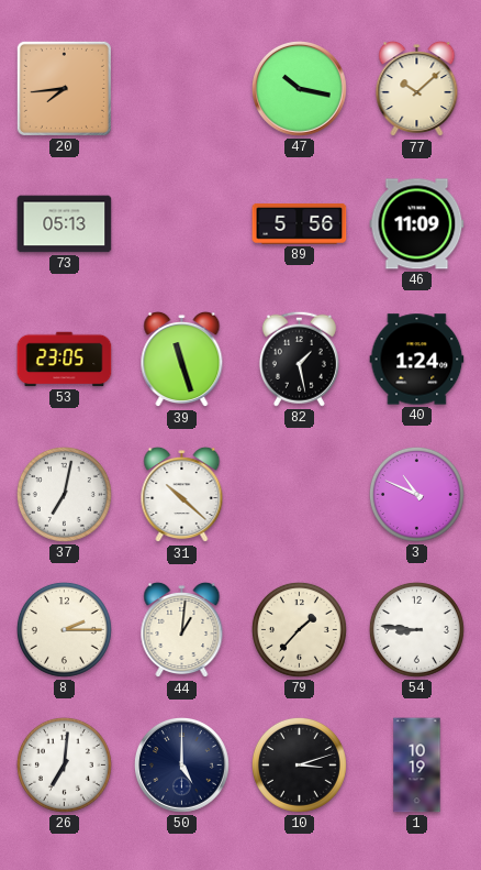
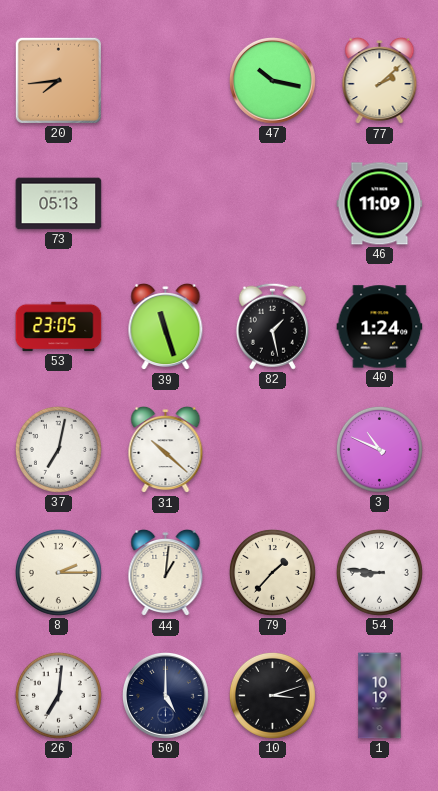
77: 10:08 -> 2:08 (380, 81)
89: 5:56 -> none (300, 223)
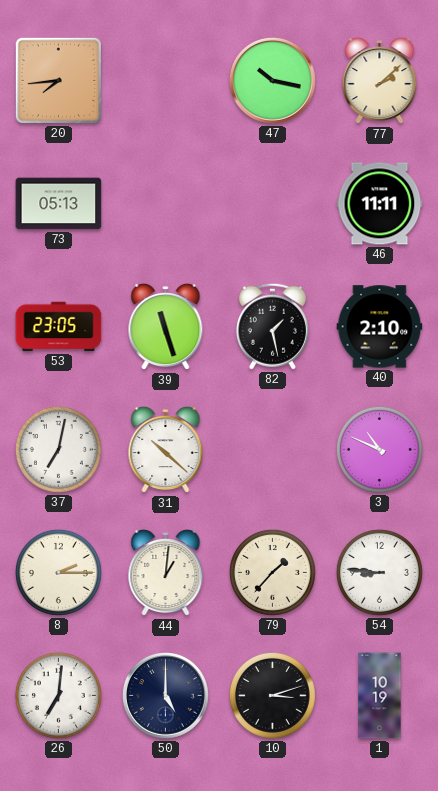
46: 11:09 -> 11:11 (380, 204)
40: 1:24 -> 2:10 (380, 327)
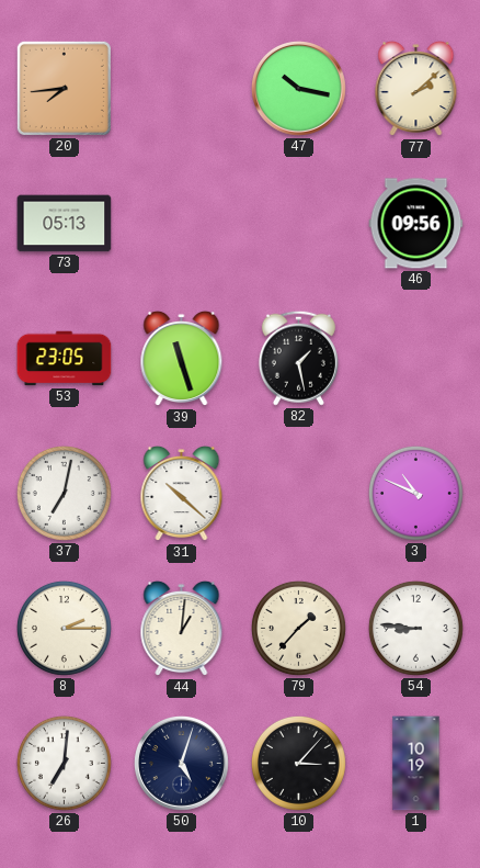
46: 11:11 -> 09:56 (416, 224)
40: 2:10 -> none (380, 327)
50: 5:00 -> 5:03 (182, 764)
10: 3:12 -> 3:07 (298, 763)
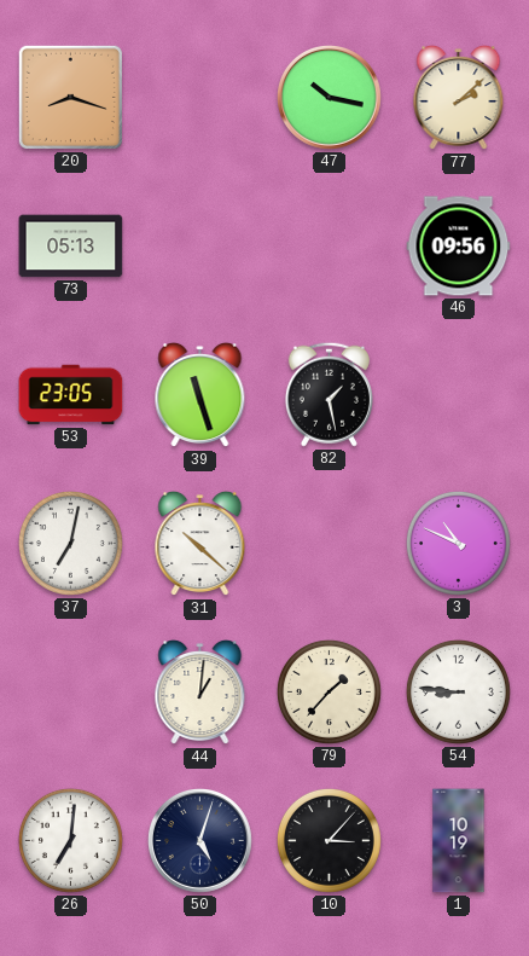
20: 7:44 -> 8:18 (70, 97)
8: 2:15 -> none (64, 628)
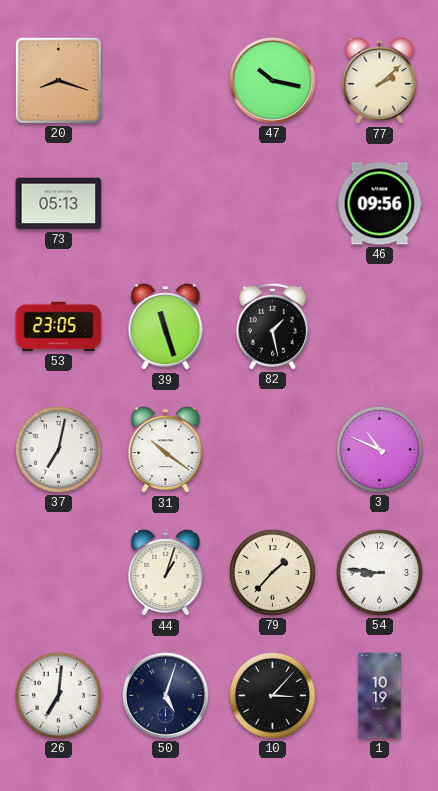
31: 10:22 -> 10:21 (166, 450)
44: 1:01 -> 1:03 (166, 573)
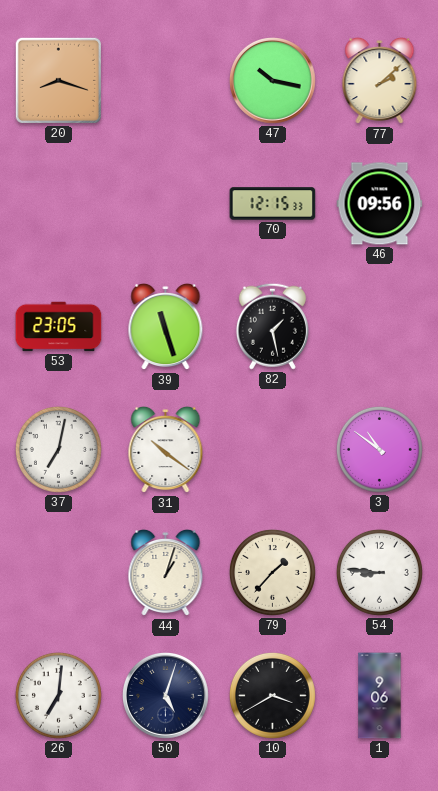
73: 05:13 -> none (59, 204)
70: none -> 12:15 (273, 204)
3: 10:49 -> 10:51 (379, 449)
10: 3:07 -> 3:40 (272, 695)
1: 10:19 -> 9:06 (380, 696)
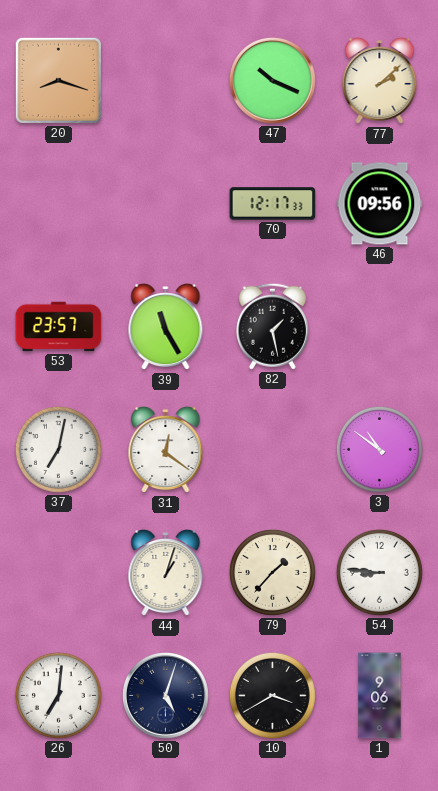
47: 10:17 -> 10:19 (273, 81)
70: 12:15 -> 12:17 (273, 204)
53: 23:05 -> 23:57 (59, 327)
39: 11:27 -> 11:25 (166, 327)
31: 10:21 -> 12:21 (166, 450)
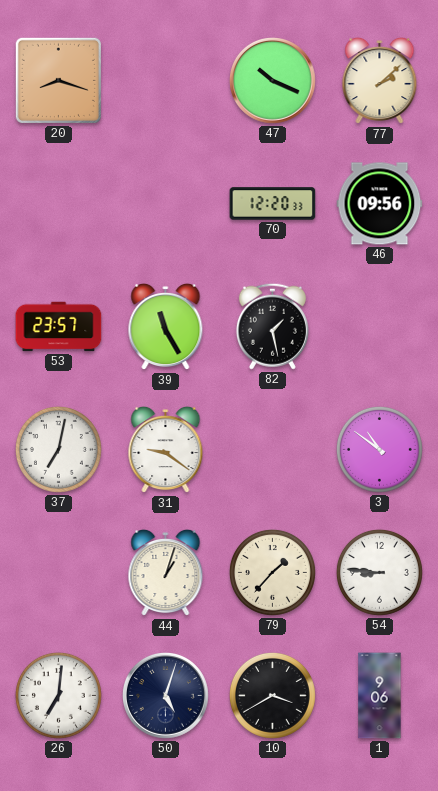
70: 12:17 -> 12:20 (273, 204)
31: 12:21 -> 9:21 (166, 450)
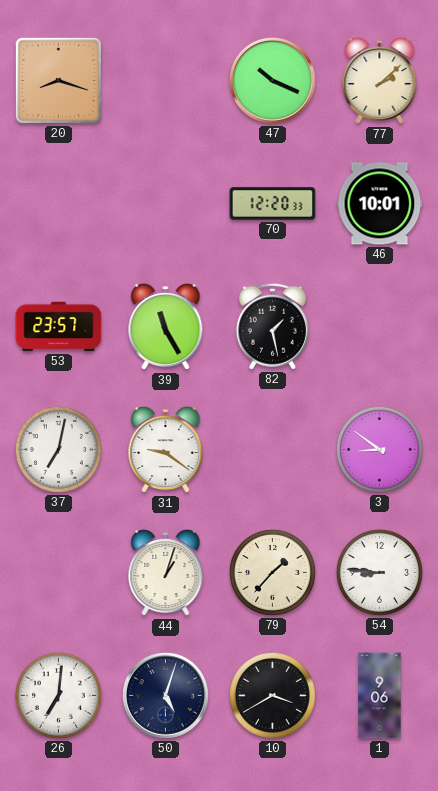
46: 09:56 -> 10:01 (380, 204)
3: 10:51 -> 8:51 (379, 449)
